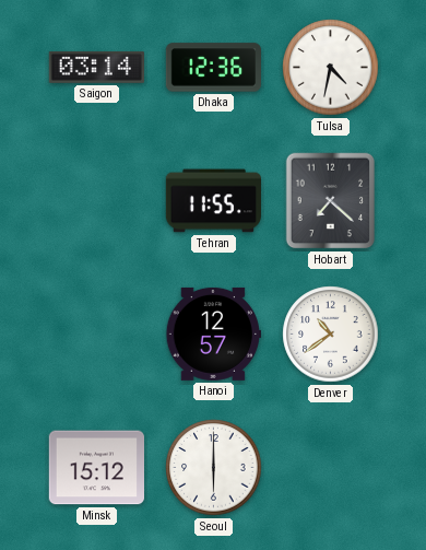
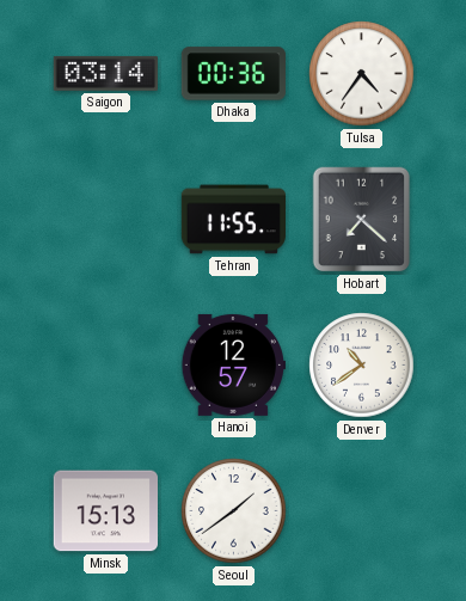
Dhaka: 12:36 -> 00:36 (233, 74)
Tulsa: 4:32 -> 4:36 (362, 74)
Minsk: 15:12 -> 15:13 (105, 511)
Seoul: 6:00 -> 1:39 (234, 511)
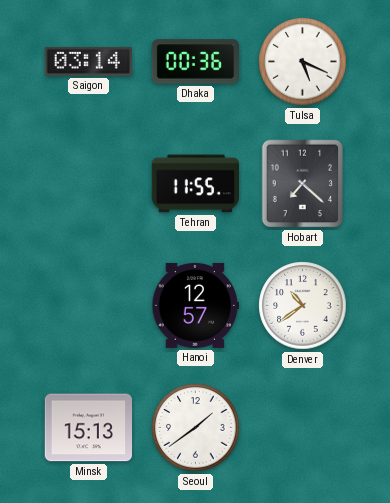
Tulsa: 4:36 -> 5:19 (303, 62)
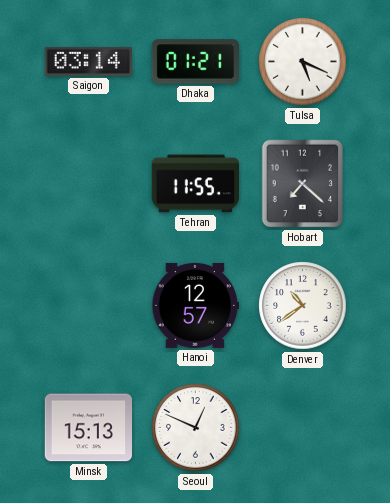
Dhaka: 00:36 -> 01:21 (195, 62)
Seoul: 1:39 -> 12:49 (196, 428)
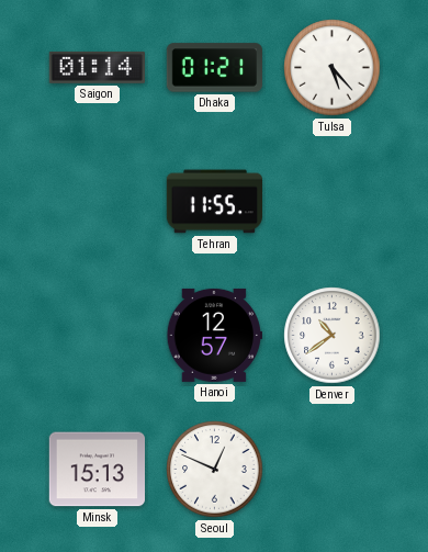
Saigon: 03:14 -> 01:14 (97, 67)
Tulsa: 5:19 -> 5:23 (333, 68)
Hobart: 7:22 -> none (303, 184)
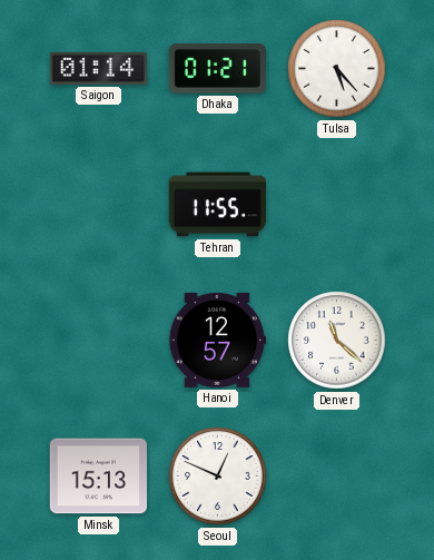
Denver: 10:39 -> 11:22 (337, 341)
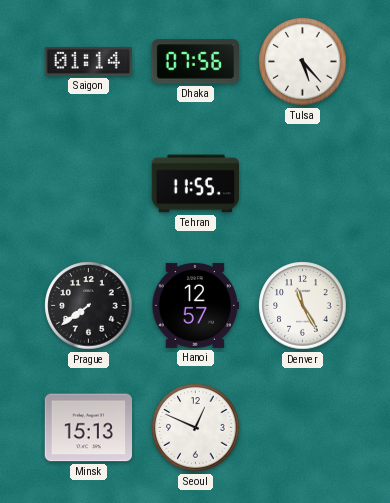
Dhaka: 01:21 -> 07:56 (195, 62)
Prague: none -> 7:39 (89, 306)
Denver: 11:22 -> 11:25 (303, 306)
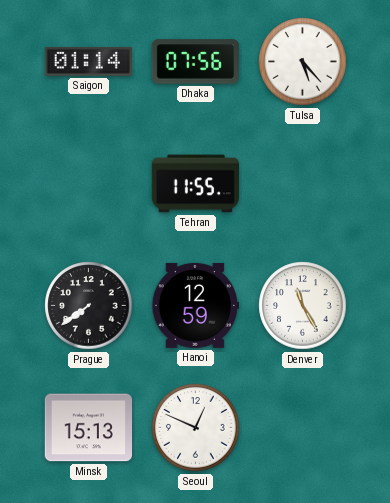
Hanoi: 12:57 -> 12:59 (195, 305)
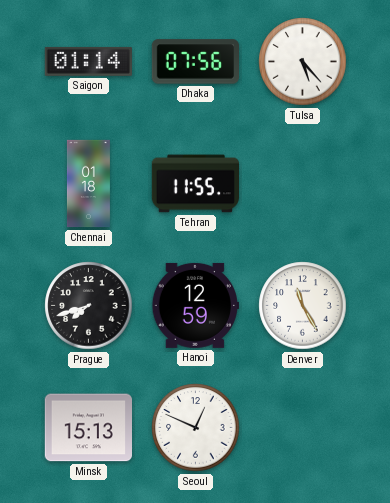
Chennai: none -> 01:18 (88, 184)
Prague: 7:39 -> 7:42 (89, 306)
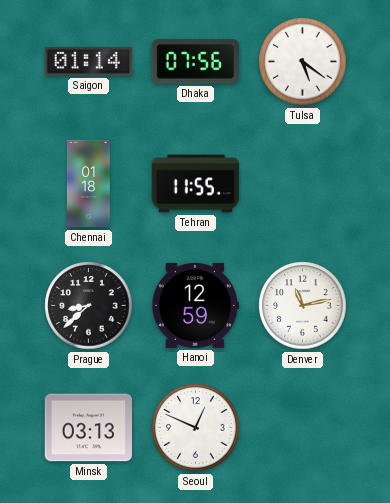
Tulsa: 5:23 -> 5:21 (303, 62)
Prague: 7:42 -> 8:38 (89, 306)
Denver: 11:25 -> 11:13 (303, 306)
Minsk: 15:13 -> 03:13 (88, 428)
